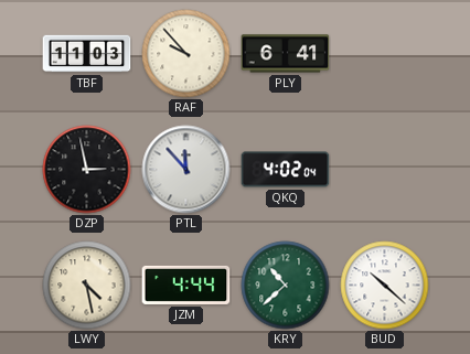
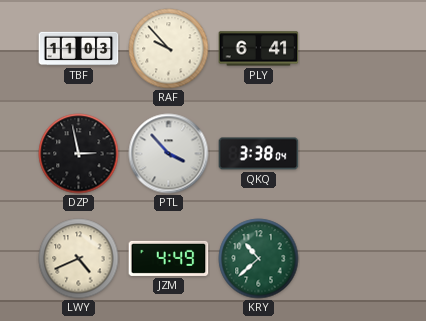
PTL: 11:53 -> 3:53 (169, 154)
QKQ: 4:02 -> 3:38 (259, 154)
LWY: 4:28 -> 4:41 (79, 259)
JZM: 4:44 -> 4:49 (169, 258)
BUD: 10:22 -> none (385, 286)
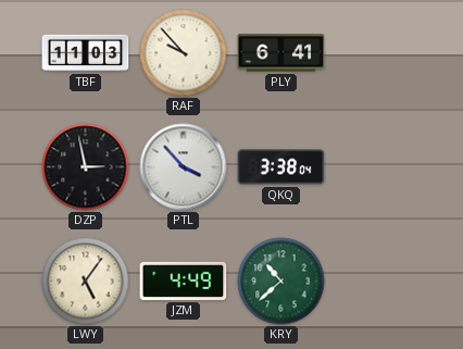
LWY: 4:41 -> 5:06 (86, 282)
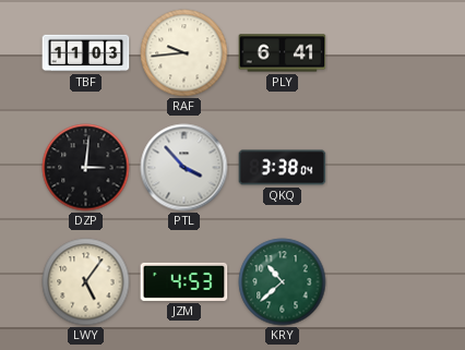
RAF: 9:53 -> 9:44 (184, 53)
DZP: 2:58 -> 3:01 (86, 168)
JZM: 4:49 -> 4:53 (184, 281)
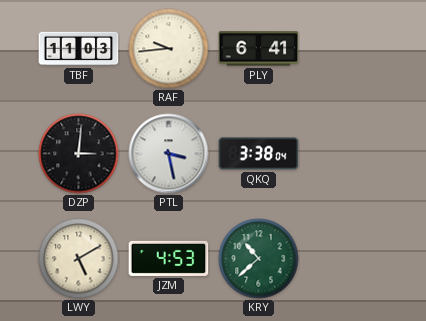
PTL: 3:53 -> 3:28 (169, 154)
LWY: 5:06 -> 5:10 (79, 259)
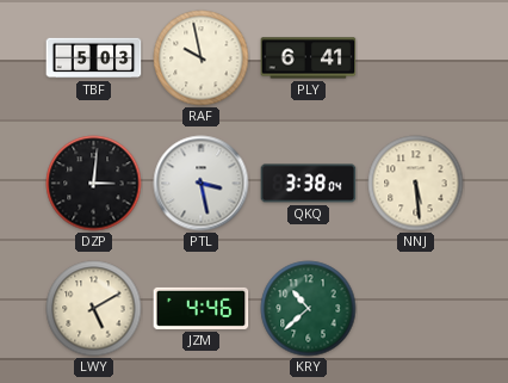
TBF: 11:03 -> 5:03 (94, 58)
RAF: 9:44 -> 9:58 (202, 58)
NNJ: none -> 5:29 (416, 184)
JZM: 4:53 -> 4:46 (202, 308)
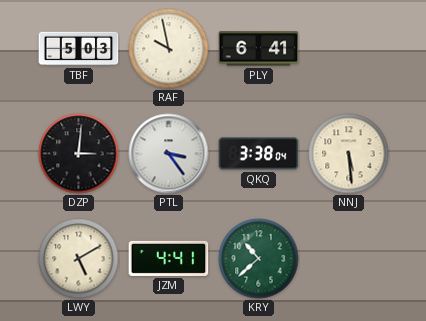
PTL: 3:28 -> 3:24 (169, 154)
JZM: 4:46 -> 4:41 (169, 258)
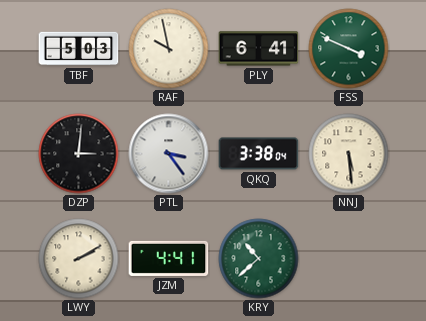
FSS: none -> 3:49 (349, 49)
LWY: 5:10 -> 2:10 (79, 259)
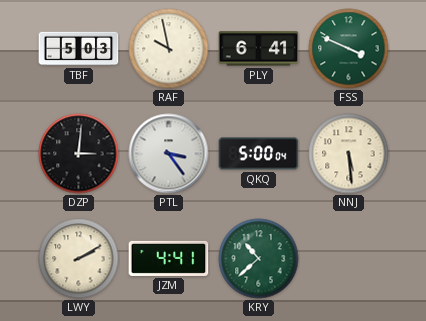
QKQ: 3:38 -> 5:00 (259, 154)
